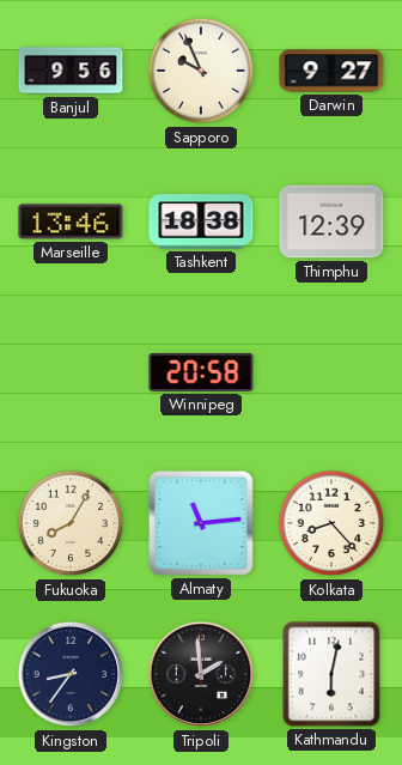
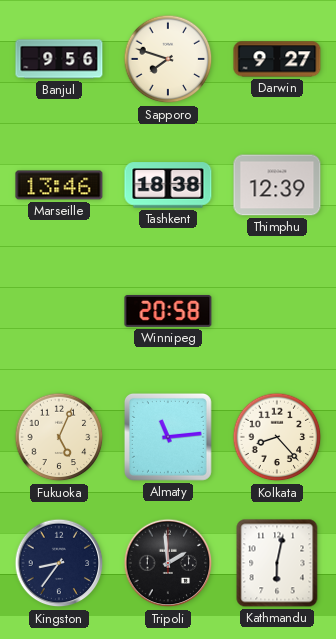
Sapporo: 9:56 -> 7:48 (168, 59)
Fukuoka: 8:05 -> 5:04 (59, 437)
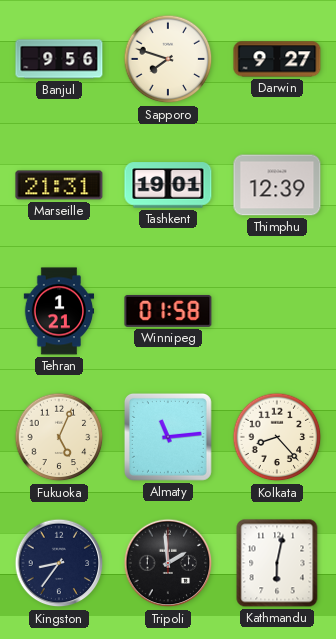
Marseille: 13:46 -> 21:31 (59, 185)
Tashkent: 18:38 -> 19:01 (168, 185)
Tehran: none -> 1:21 (59, 311)
Winnipeg: 20:58 -> 01:58 (168, 311)
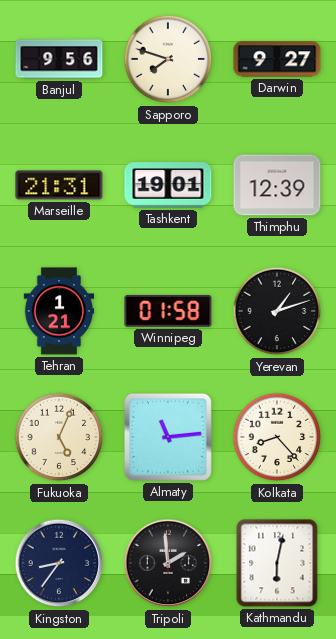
Yerevan: none -> 1:12 (277, 311)
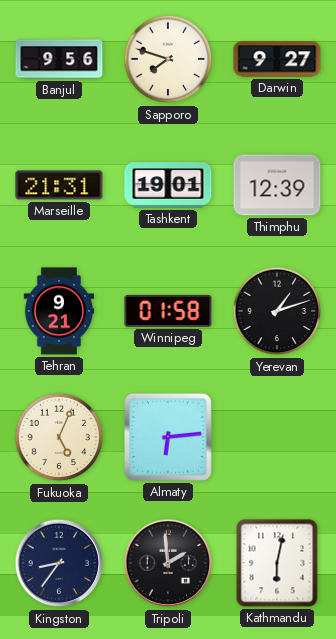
Tehran: 1:21 -> 9:21 (59, 311)
Almaty: 11:14 -> 6:14 (168, 437)
Kolkata: 8:23 -> none (277, 437)
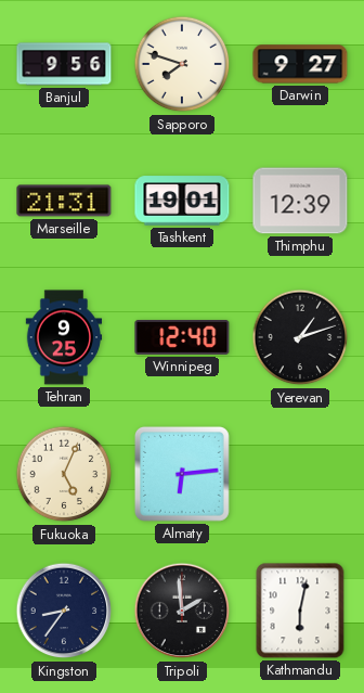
Tehran: 9:21 -> 9:25 (64, 337)
Winnipeg: 01:58 -> 12:40 (182, 337)
